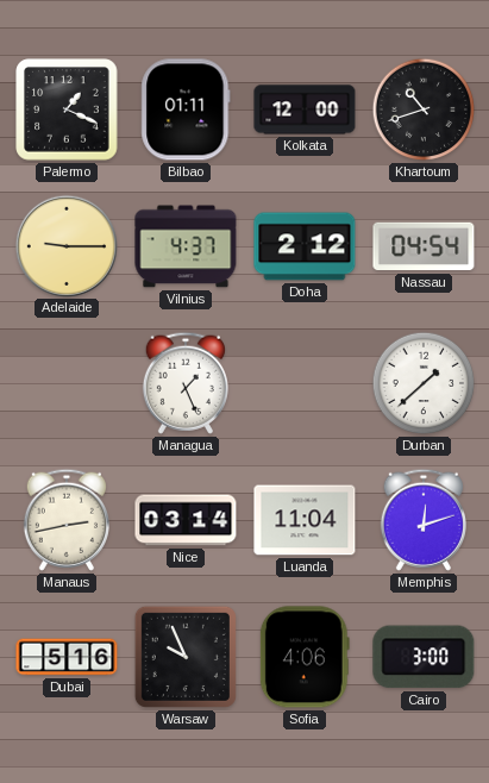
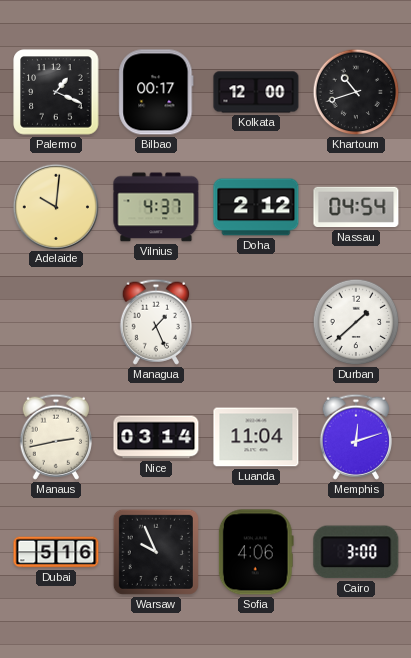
Bilbao: 01:11 -> 00:17 (156, 92)
Adelaide: 9:15 -> 10:01 (55, 206)
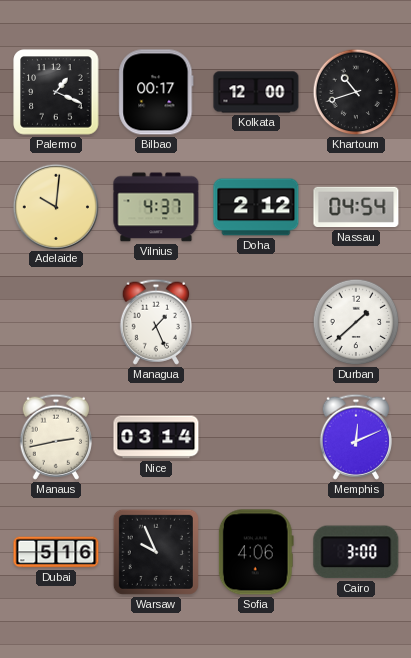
Luanda: 11:04 -> none (256, 437)
Memphis: 12:12 -> 12:11 (356, 437)
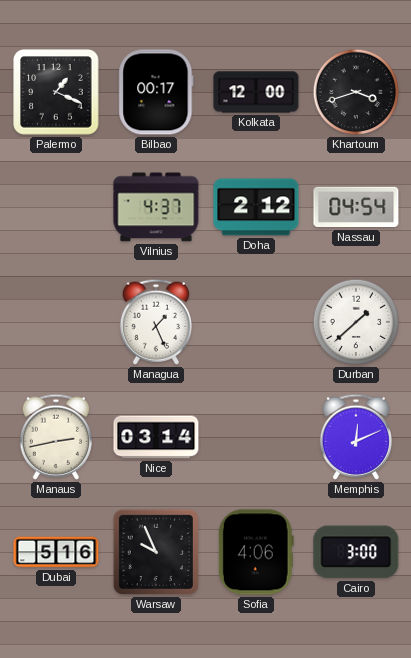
Khartoum: 10:42 -> 3:42 (356, 92)
Adelaide: 10:01 -> none (55, 206)
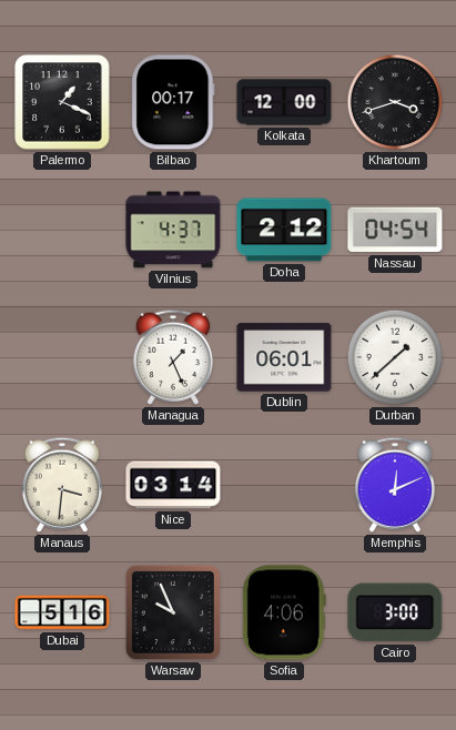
Dublin: none -> 06:01 (284, 357)
Manaus: 2:43 -> 3:31 (62, 485)
